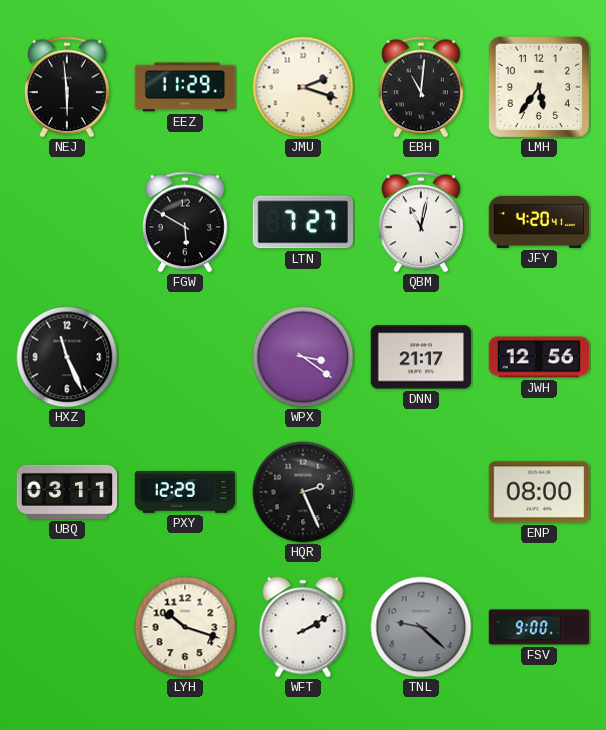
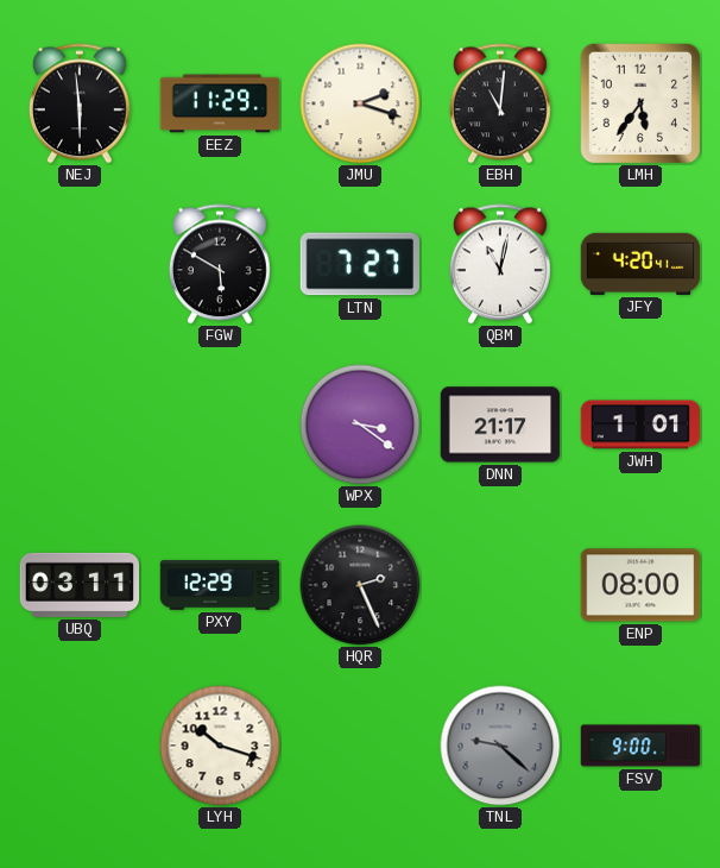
HXZ: 11:26 -> none (67, 357)
JWH: 12:56 -> 1:01 (640, 424)
WFT: 2:10 -> none (303, 627)
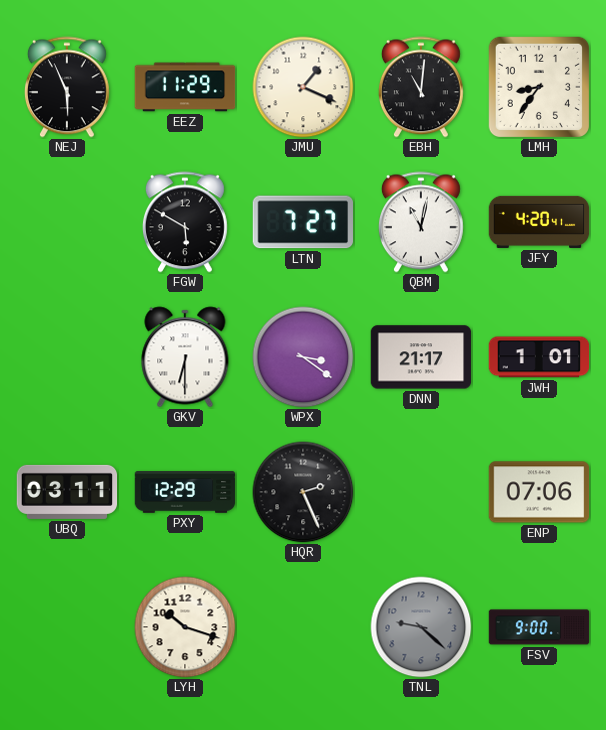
NEJ: 5:59 -> 5:56 (67, 87)
JMU: 2:18 -> 1:19 (303, 87)
LMH: 5:36 -> 8:36 (538, 86)
GKV: none -> 6:30 (185, 357)
ENP: 08:00 -> 07:06 (539, 492)
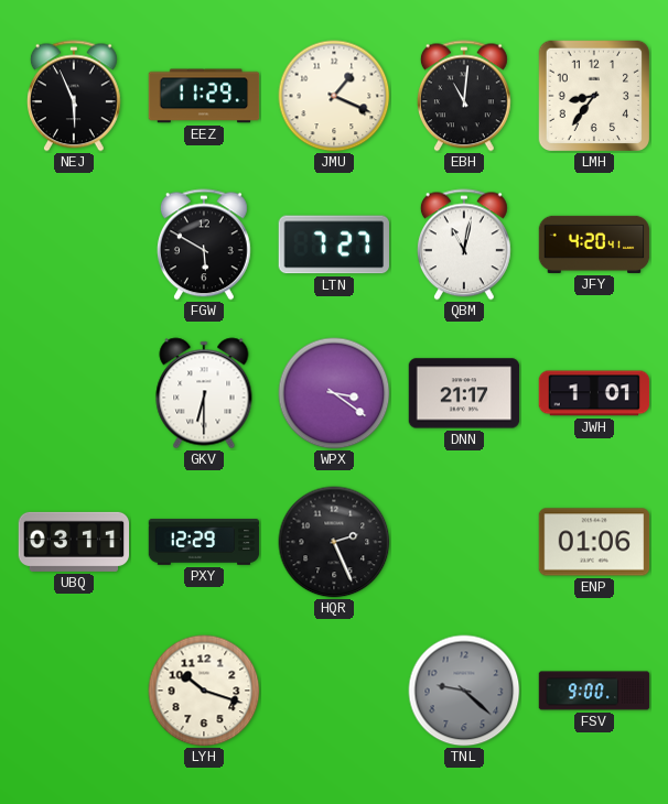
ENP: 07:06 -> 01:06 (594, 542)
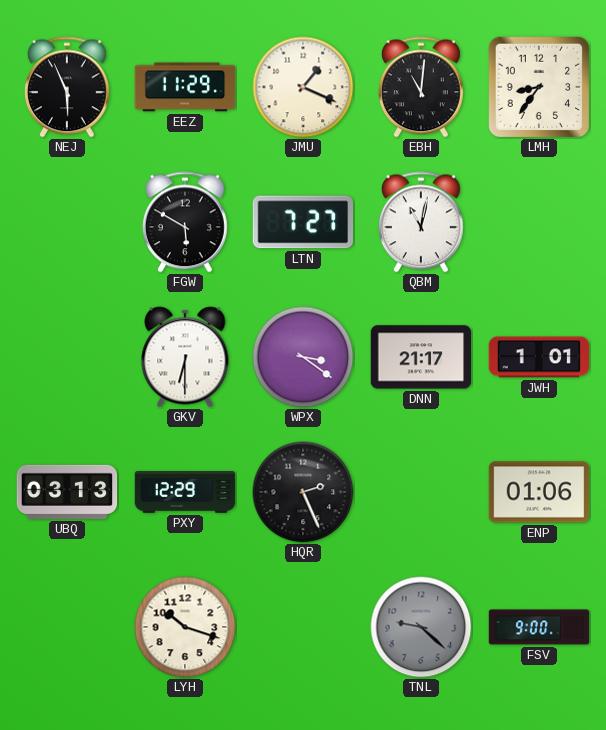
JFY: 4:20 -> none (594, 245)
UBQ: 03:11 -> 03:13 (67, 492)
